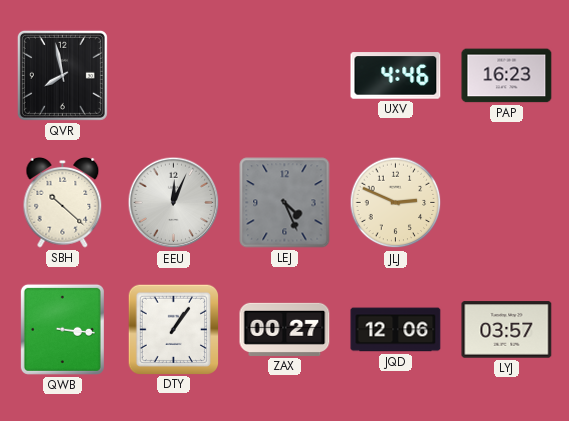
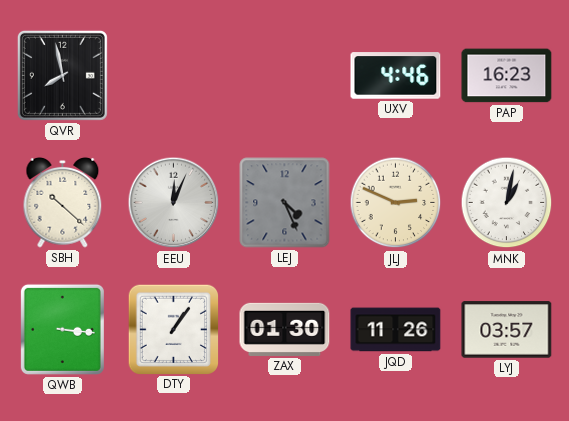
MNK: none -> 1:02 (507, 203)
ZAX: 00:27 -> 01:30 (285, 329)
JQD: 12:06 -> 11:26 (396, 330)
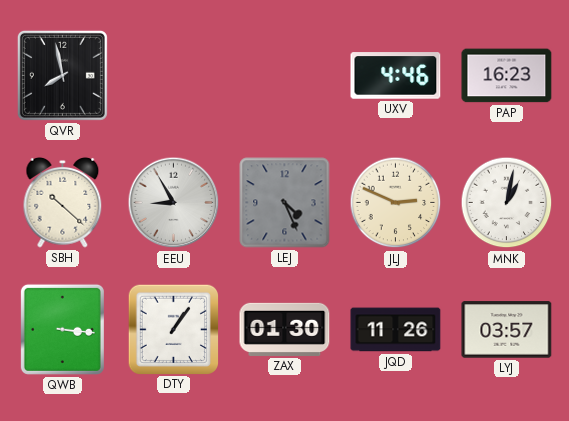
EEU: 12:04 -> 8:55 (174, 203)
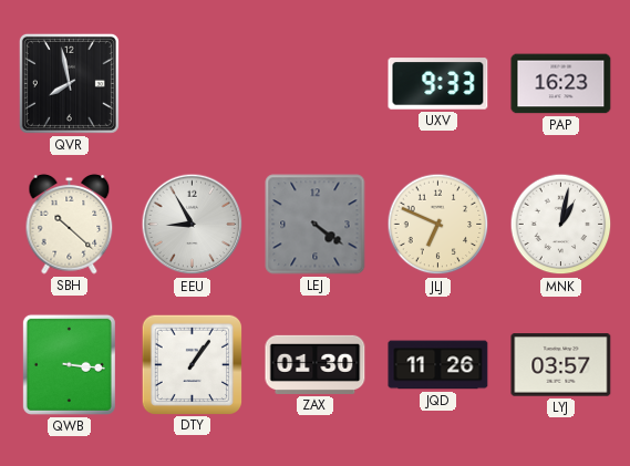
UXV: 4:46 -> 9:33 (438, 84)
LEJ: 4:26 -> 4:21 (316, 225)
JLJ: 2:49 -> 6:49 (438, 225)
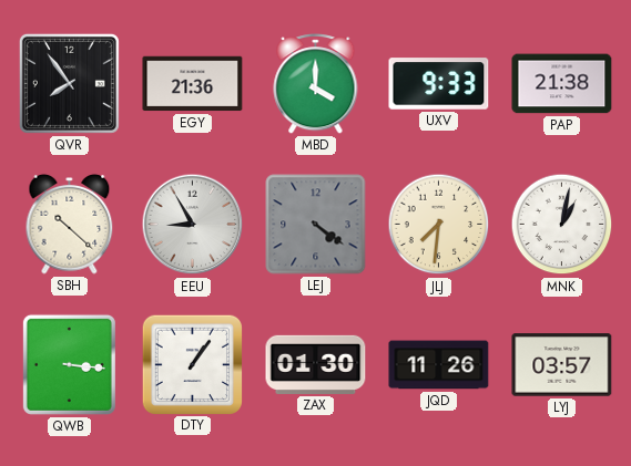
QVR: 7:58 -> 7:54 (69, 83)
EGY: none -> 21:36 (193, 84)
MBD: none -> 4:00 (316, 84)
PAP: 16:23 -> 21:38 (562, 84)
JLJ: 6:49 -> 7:31 (439, 225)
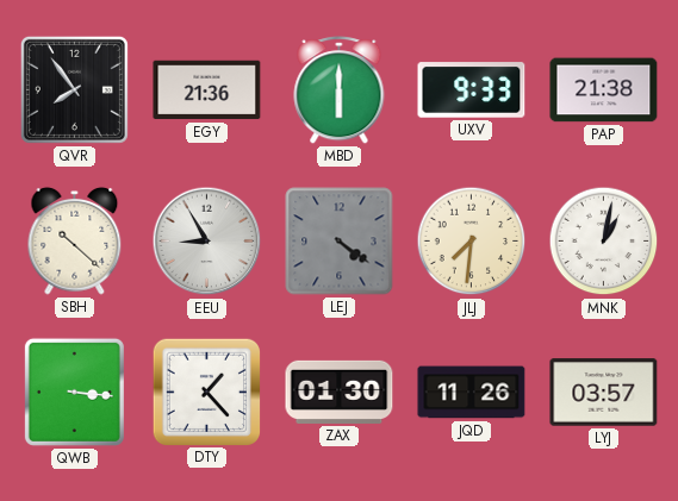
MBD: 4:00 -> 6:00 (340, 90)
DTY: 1:06 -> 1:23 (206, 392)
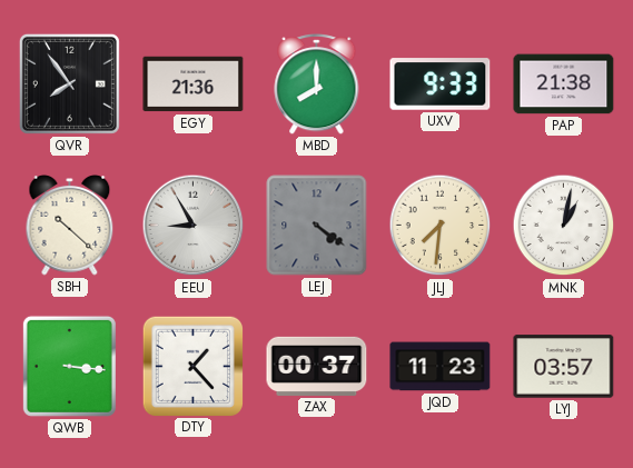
MBD: 6:00 -> 8:00 (317, 84)
ZAX: 01:30 -> 00:37 (317, 366)
JQD: 11:26 -> 11:23 (441, 367)
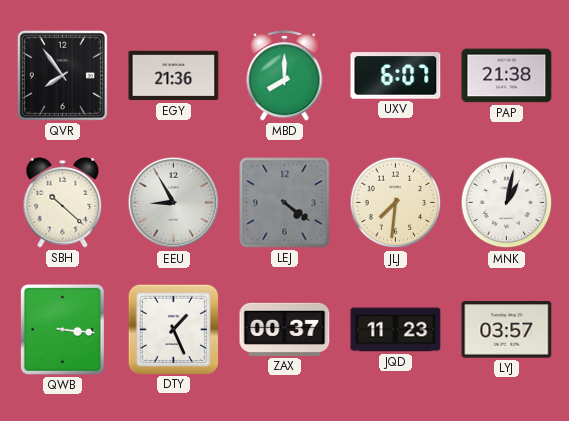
UXV: 9:33 -> 6:07 (396, 76)
DTY: 1:23 -> 1:26 (173, 329)
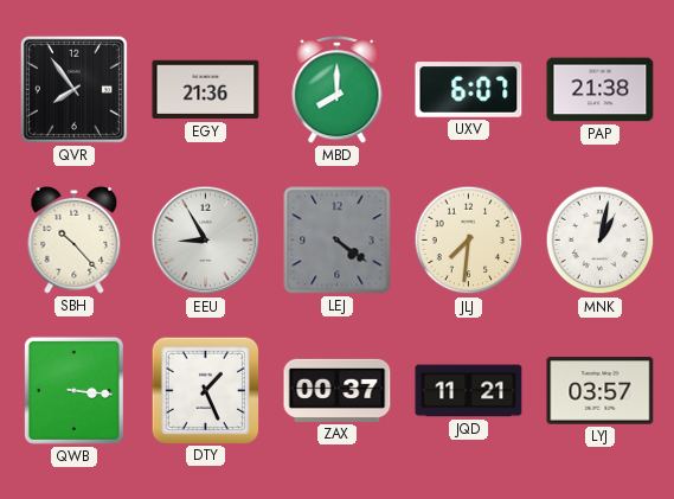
SBH: 10:22 -> 10:23 (75, 239)
JQD: 11:23 -> 11:21 (469, 391)
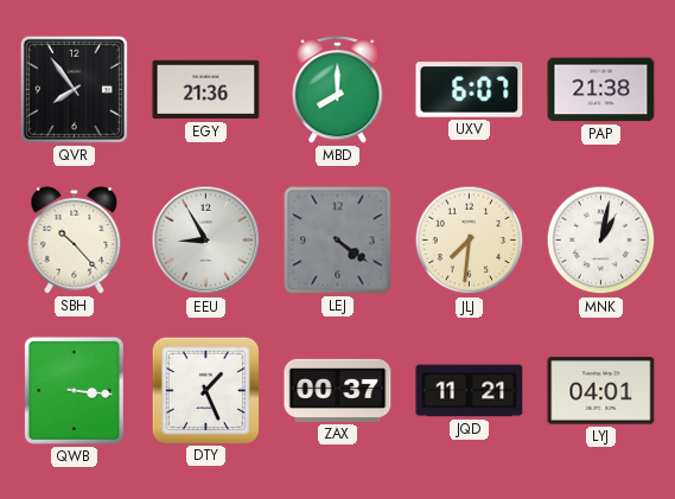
LYJ: 03:57 -> 04:01 (601, 391)
